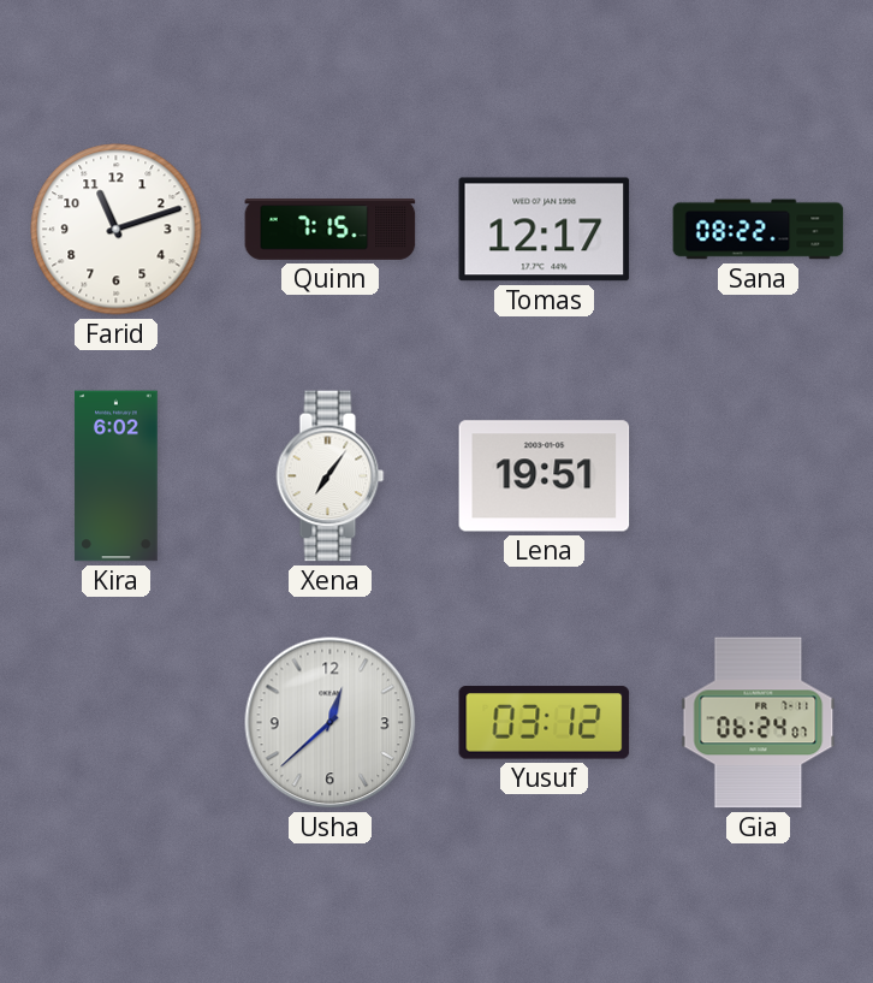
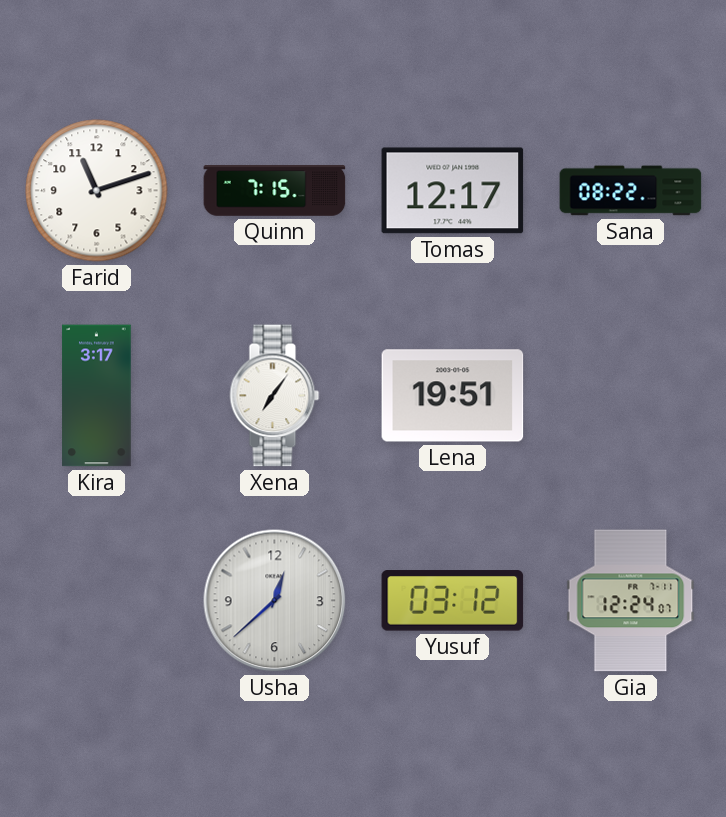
Kira: 6:02 -> 3:17 (97, 396)
Gia: 06:24 -> 12:24 (631, 601)
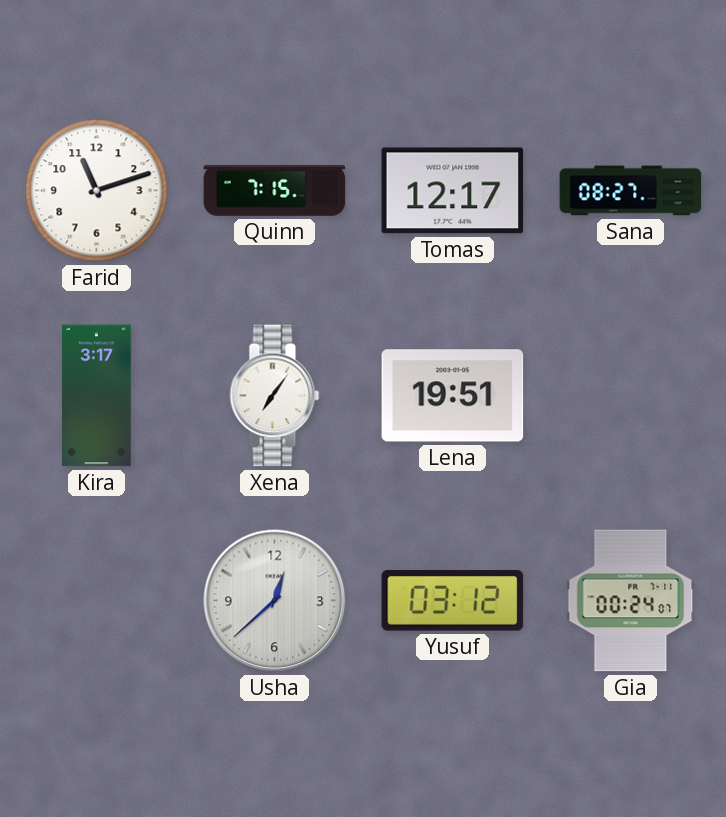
Sana: 08:22 -> 08:27 (631, 191)
Gia: 12:24 -> 00:24 (631, 601)
